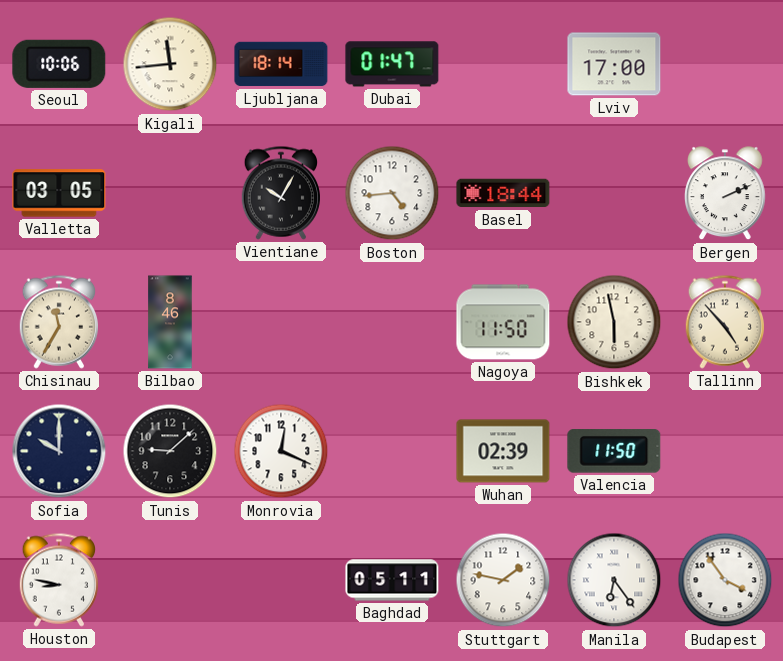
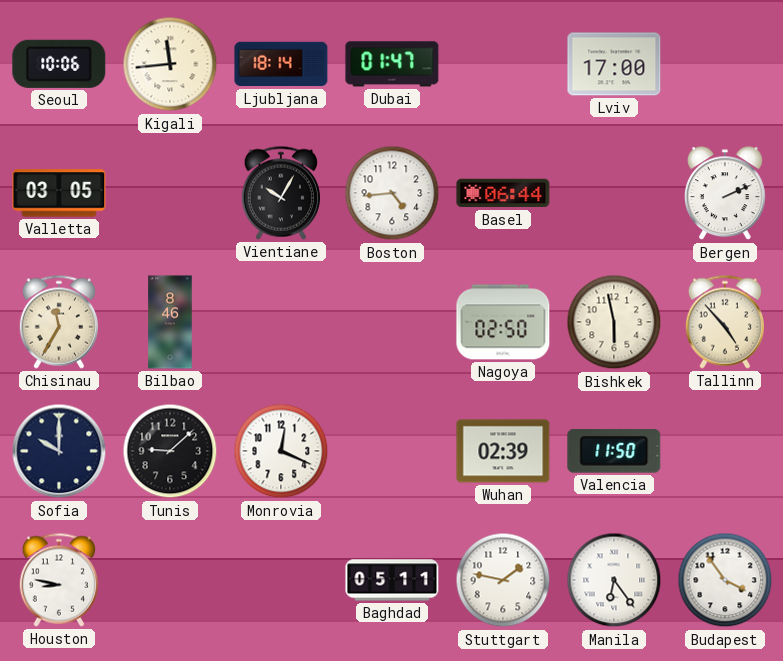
Basel: 18:44 -> 06:44 (503, 193)
Nagoya: 11:50 -> 02:50 (503, 322)
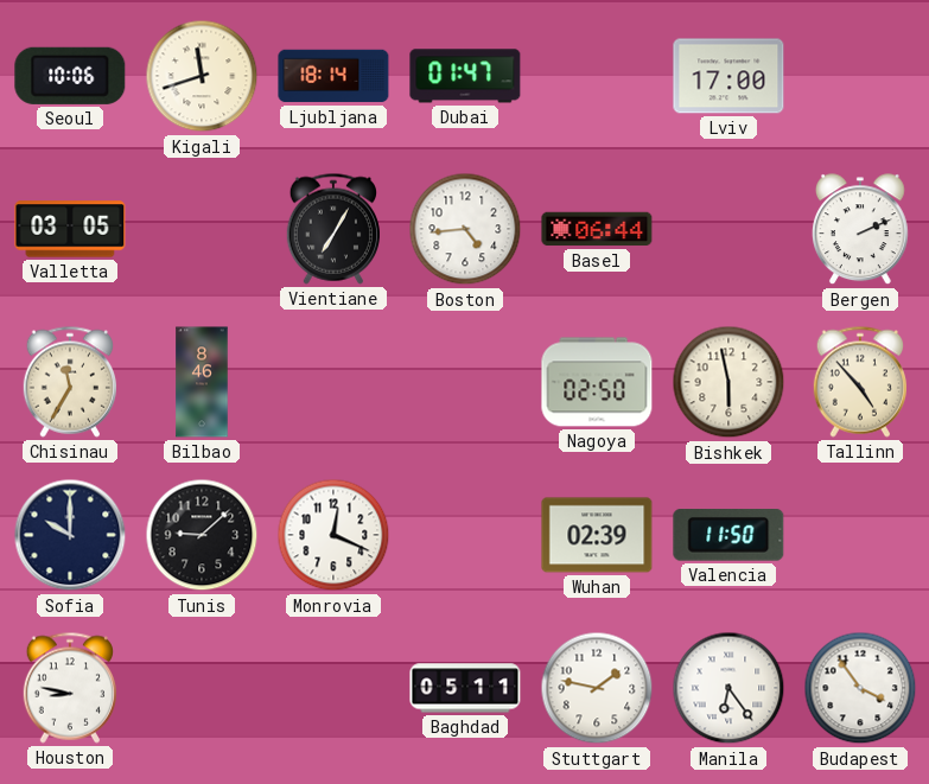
Kigali: 11:44 -> 11:42 (202, 76)
Vientiane: 10:05 -> 7:05 (332, 229)
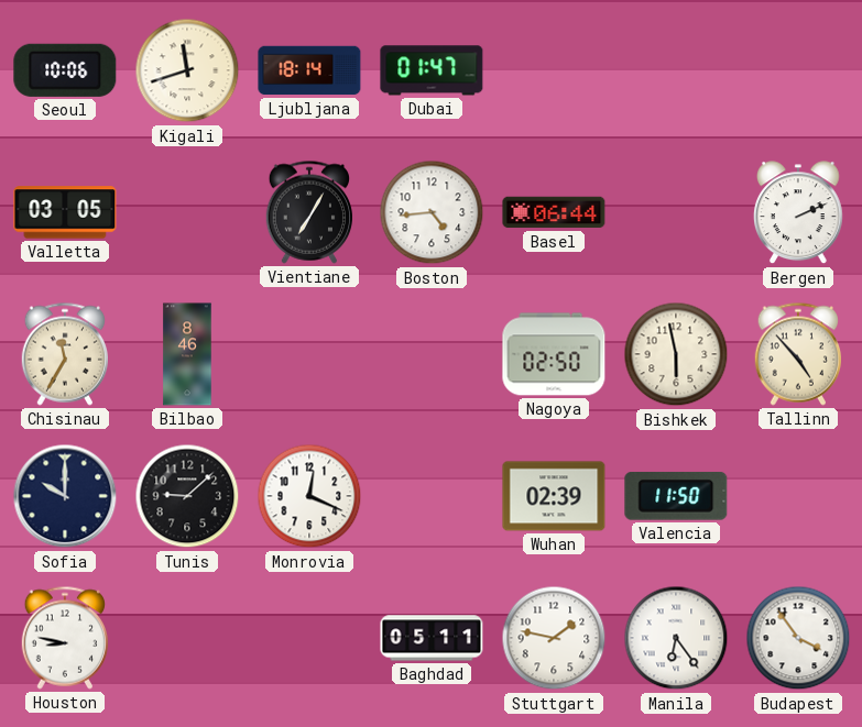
Lviv: 17:00 -> none (728, 76)
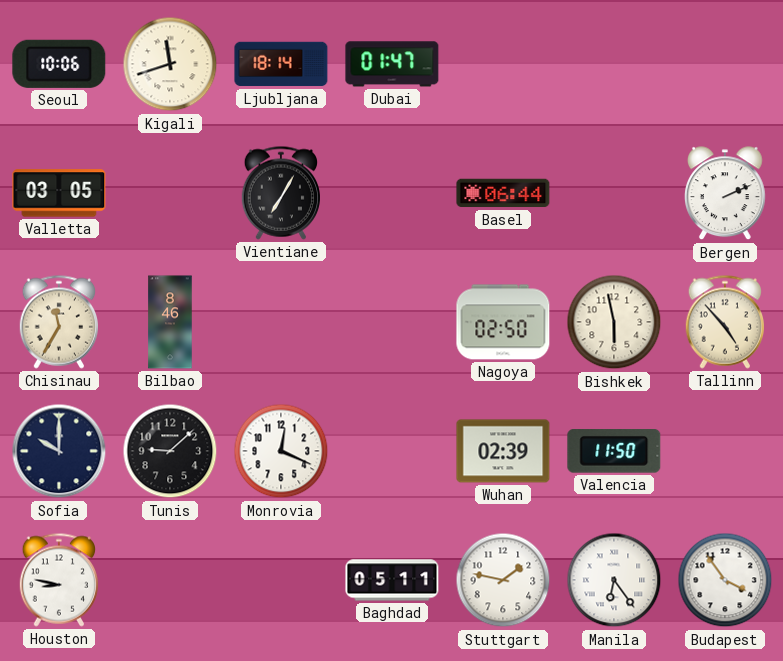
Boston: 4:44 -> none (432, 212)
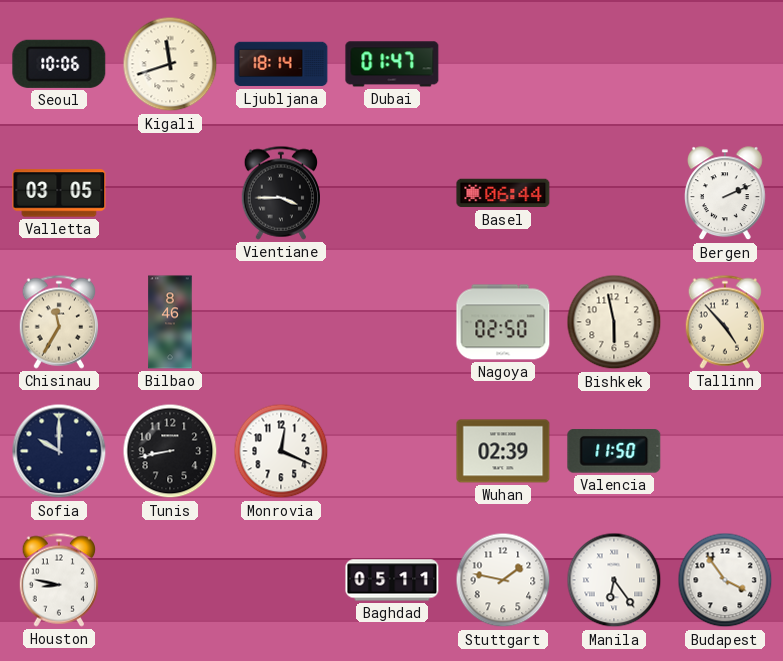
Vientiane: 7:05 -> 3:45 (280, 193)
Tunis: 9:08 -> 8:43 (170, 451)
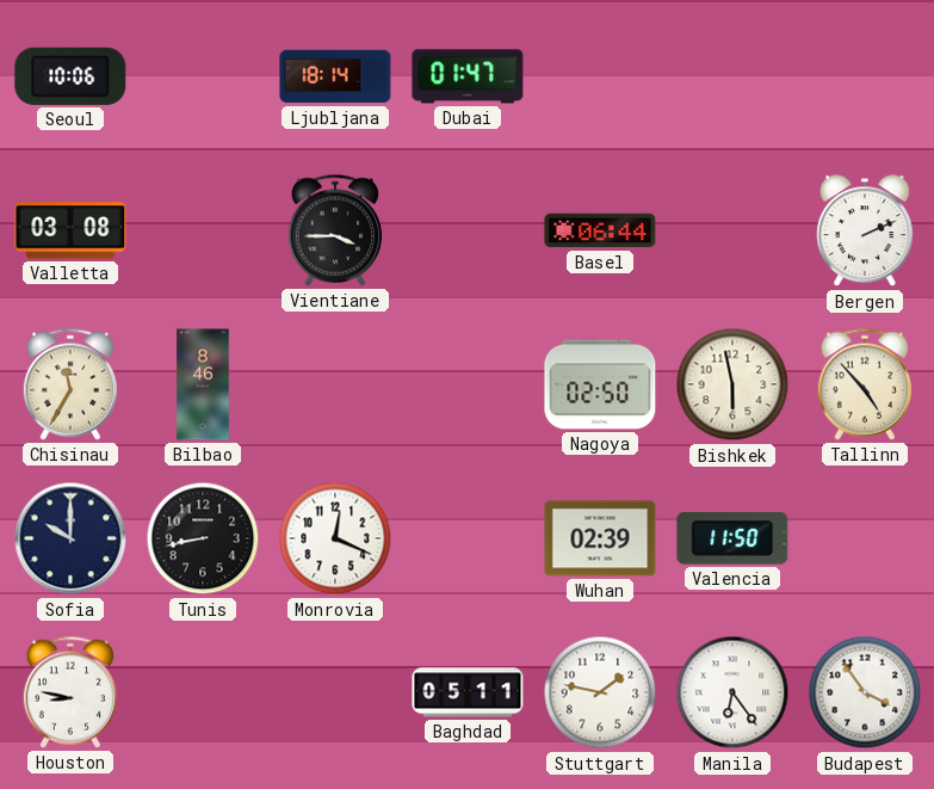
Kigali: 11:42 -> none (170, 64)
Valletta: 03:05 -> 03:08 (70, 230)
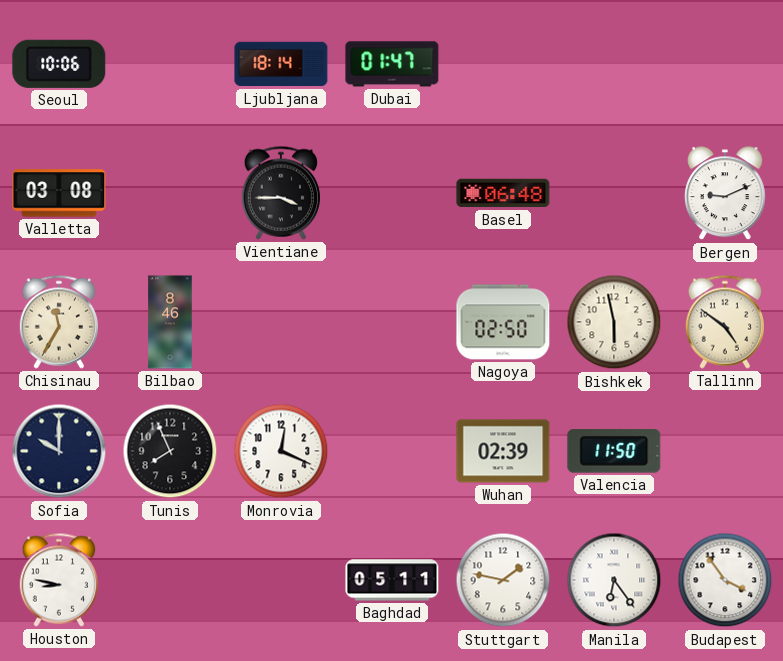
Basel: 06:44 -> 06:48 (503, 193)
Bergen: 2:11 -> 9:11 (726, 194)
Tallinn: 4:53 -> 4:51 (724, 322)
Tunis: 8:43 -> 7:56 (170, 451)
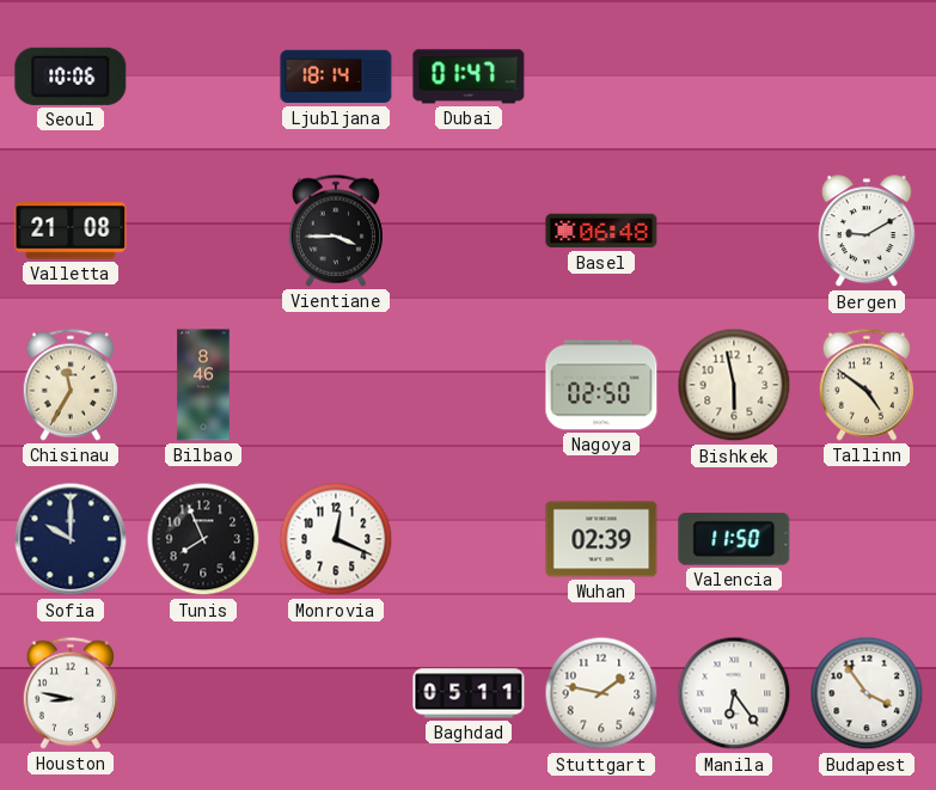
Valletta: 03:08 -> 21:08 (71, 231)
Bergen: 9:11 -> 9:10 (868, 232)
